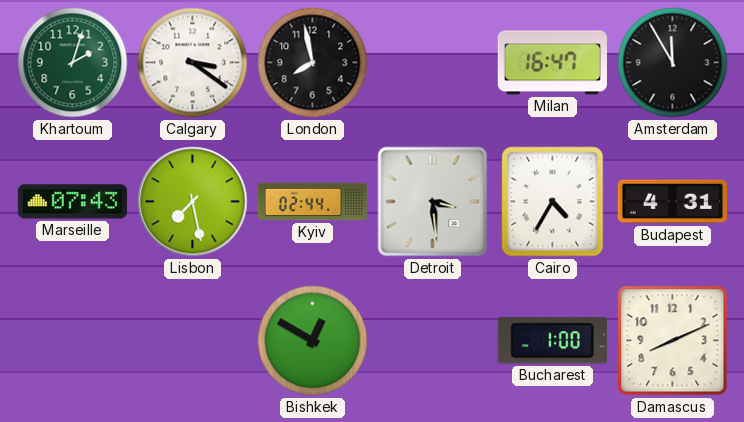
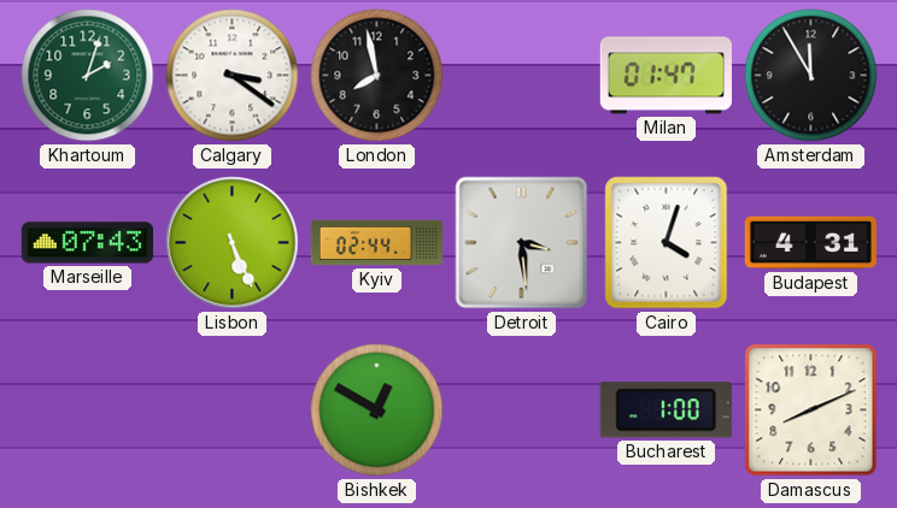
Milan: 16:47 -> 01:47 (666, 76)
Lisbon: 7:28 -> 5:26 (233, 243)
Cairo: 4:35 -> 4:03 (667, 243)
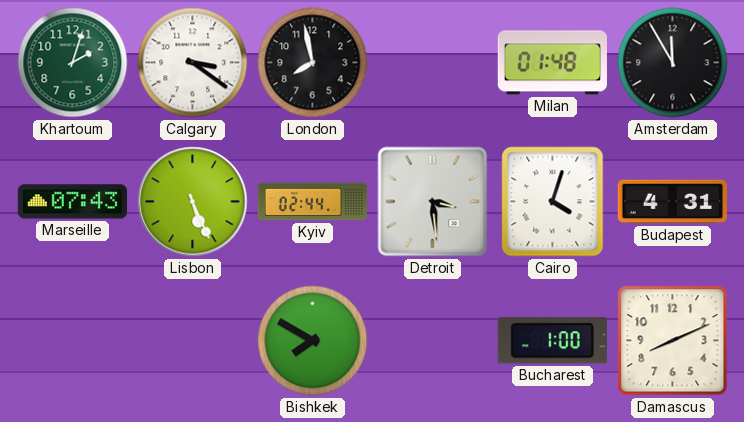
Milan: 01:47 -> 01:48 (552, 63)
Bishkek: 12:50 -> 7:50 (313, 341)
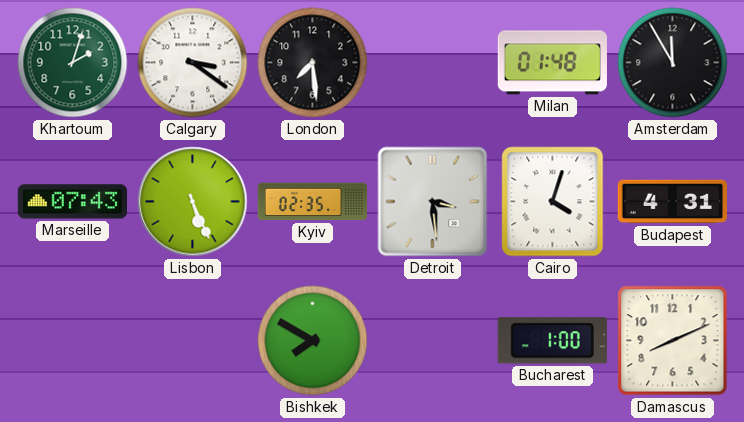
London: 7:58 -> 7:29 (313, 63)
Kyiv: 02:44 -> 02:35 (313, 202)
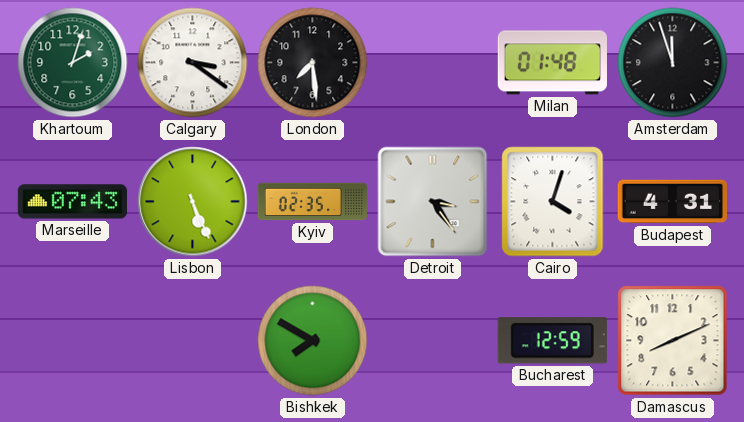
Amsterdam: 11:55 -> 11:57 (673, 63)
Detroit: 3:29 -> 3:24 (433, 202)
Bucharest: 1:00 -> 12:59 (552, 341)
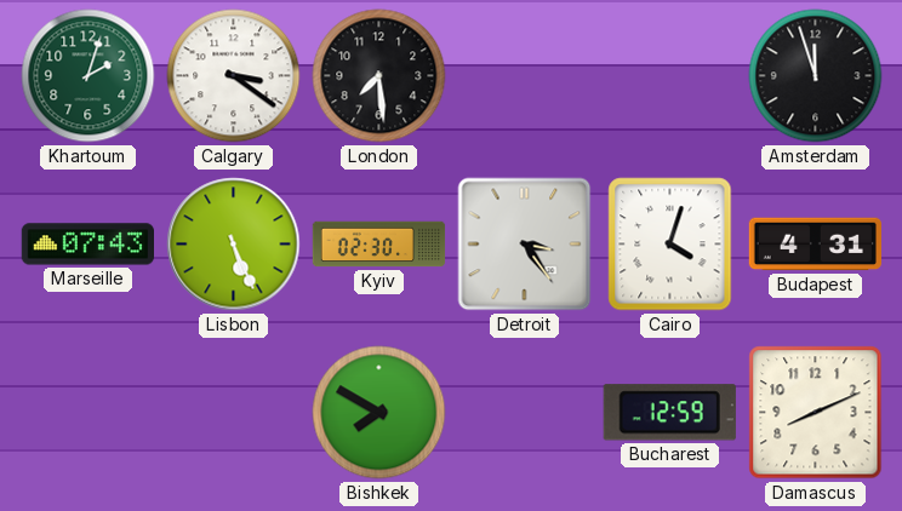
Milan: 01:48 -> none (552, 63)
Kyiv: 02:35 -> 02:30 (379, 245)
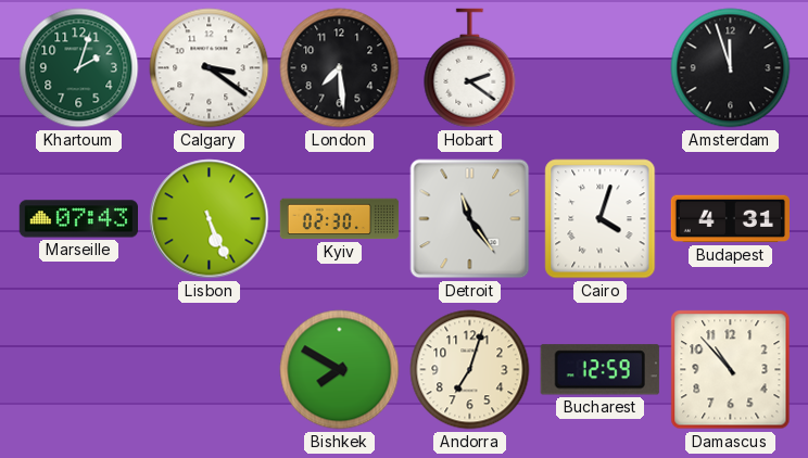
Hobart: none -> 2:21 (470, 68)
Detroit: 3:24 -> 11:24 (470, 219)
Andorra: none -> 7:03 (470, 370)
Damascus: 8:11 -> 10:53 (731, 370)
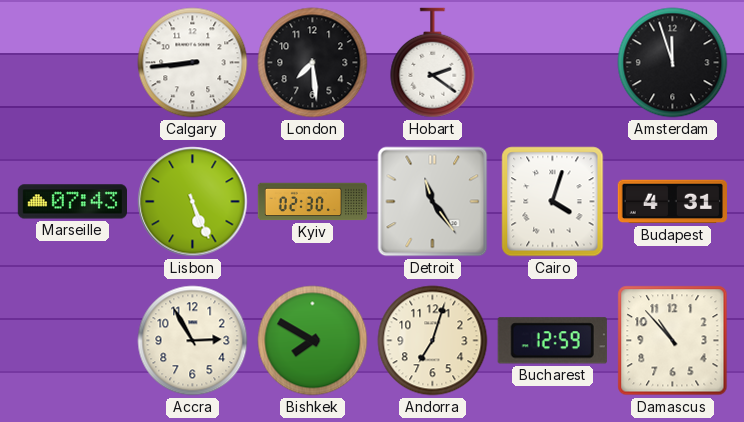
Khartoum: 2:03 -> none (79, 68)
Calgary: 3:21 -> 8:44 (193, 63)
Accra: none -> 2:55 (193, 341)
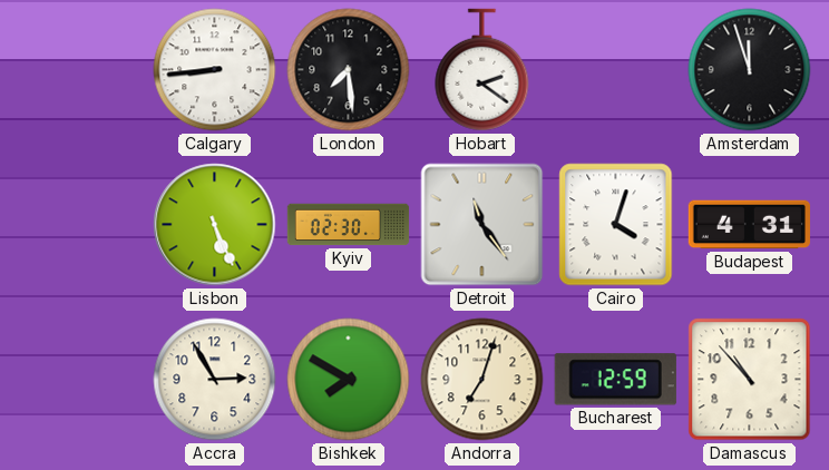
Marseille: 07:43 -> none (72, 202)
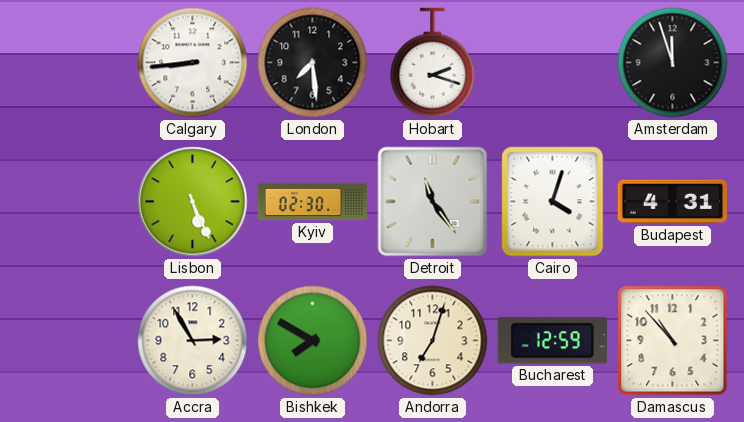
Hobart: 2:21 -> 2:18 (433, 63)
